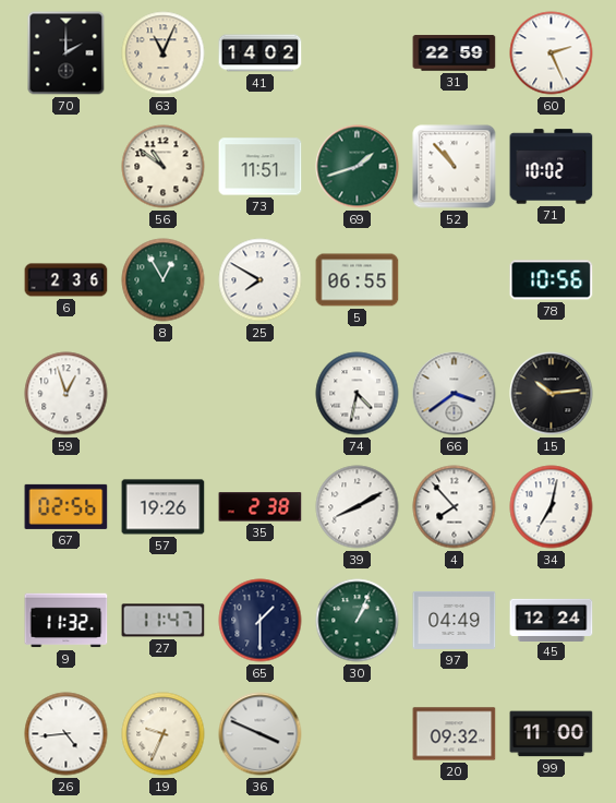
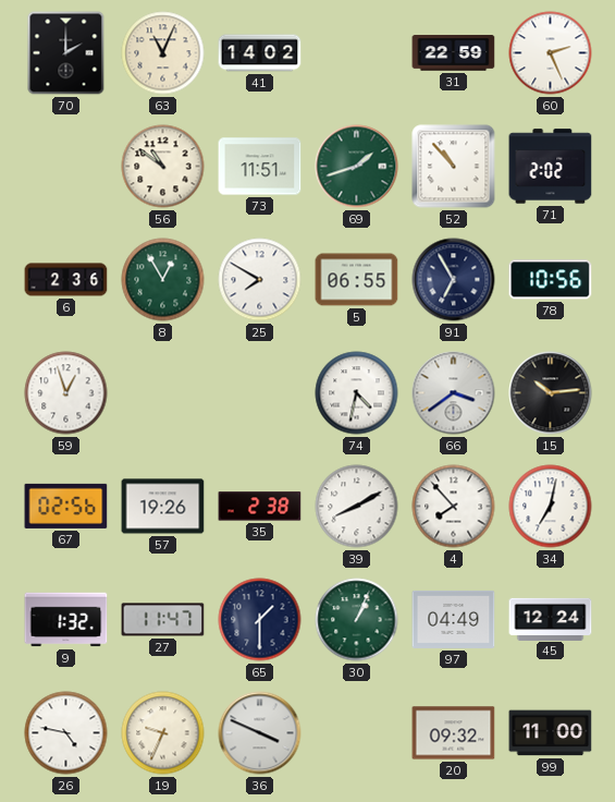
71: 10:02 -> 2:02 (551, 167)
91: none -> 6:55 (454, 280)
9: 11:32 -> 1:32 (66, 620)
26: 4:44 -> 4:47 (66, 733)
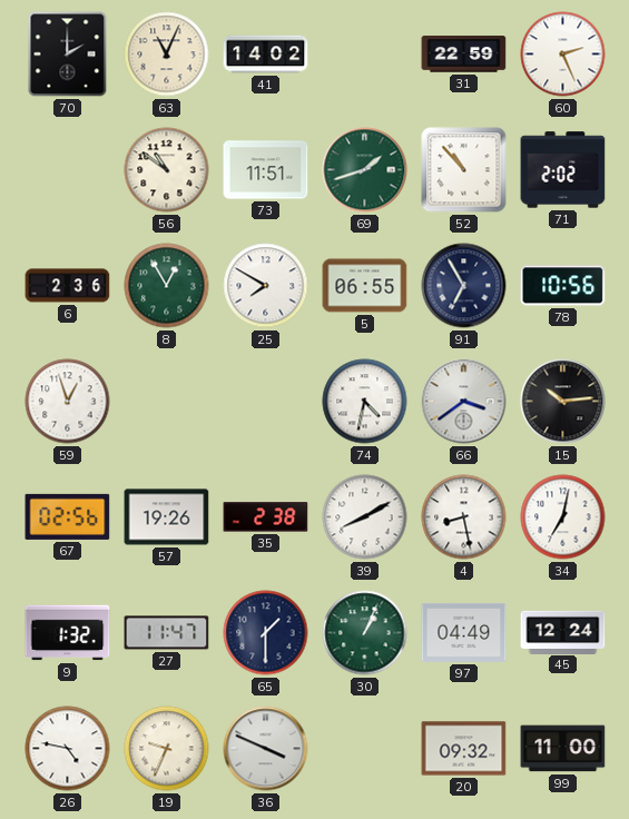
4: 7:53 -> 8:28 (464, 517)
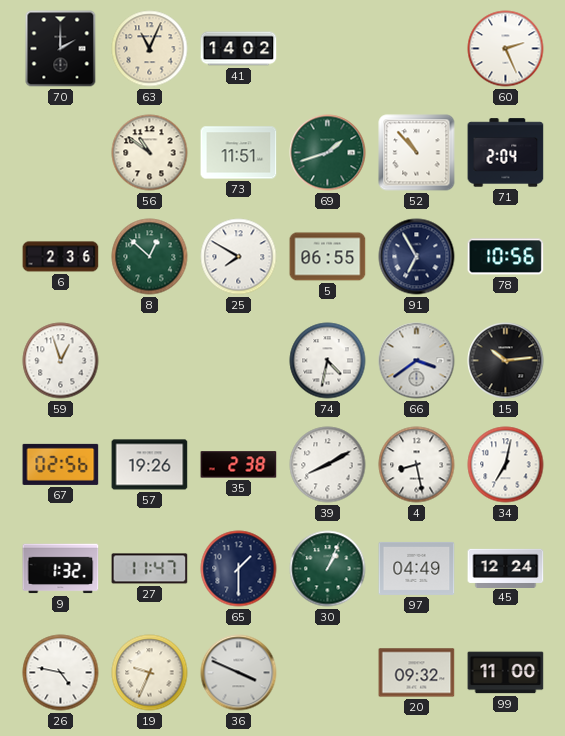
31: 22:59 -> none (464, 55)
71: 2:02 -> 2:04 (506, 153)
8: 12:55 -> 12:52 (150, 257)
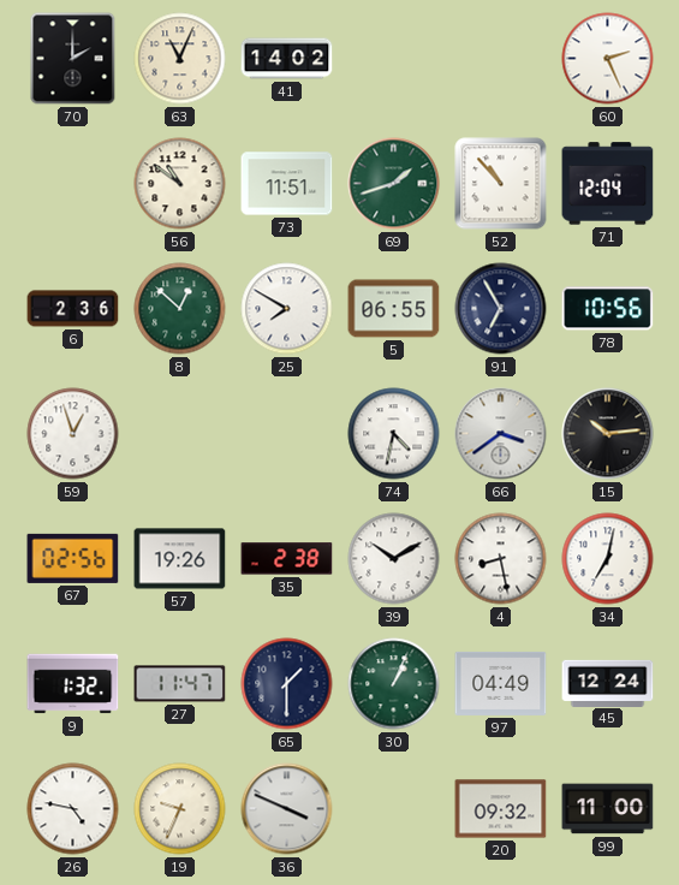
71: 2:04 -> 12:04 (608, 184)
39: 8:10 -> 10:10 (394, 559)
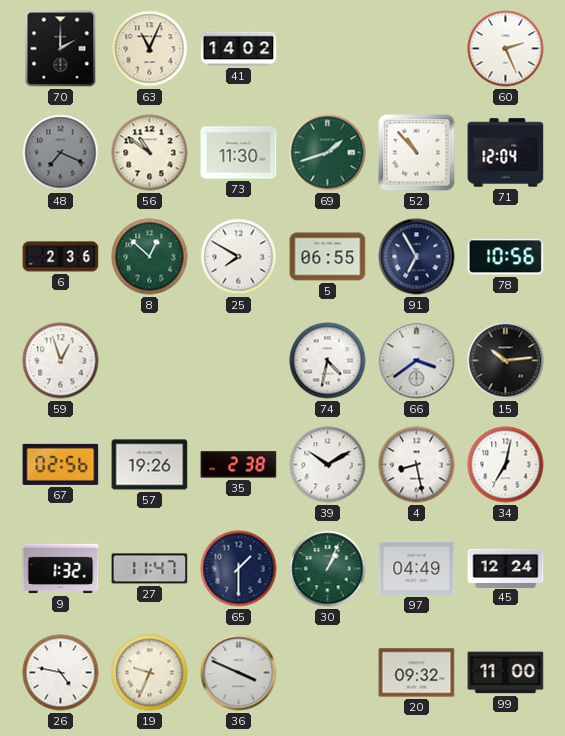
48: none -> 7:19 (61, 153)
73: 11:51 -> 11:30 (239, 153)
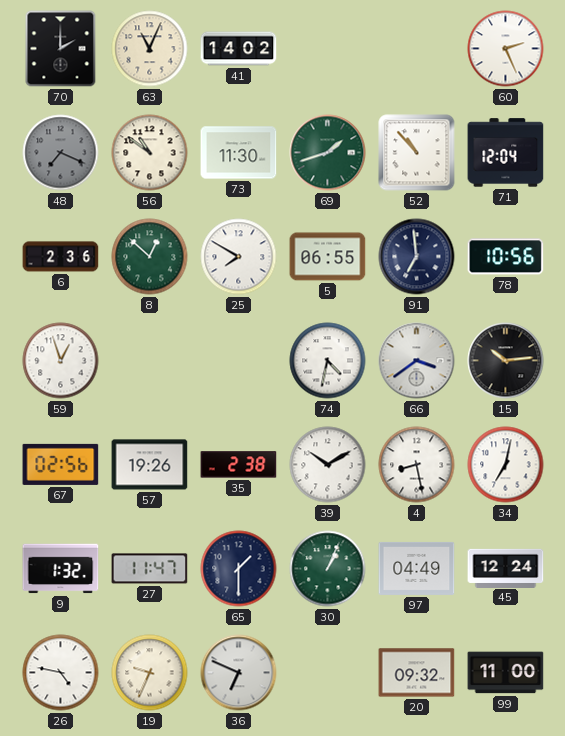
91: 6:55 -> 6:59 (417, 257)
36: 3:49 -> 6:49 (239, 673)
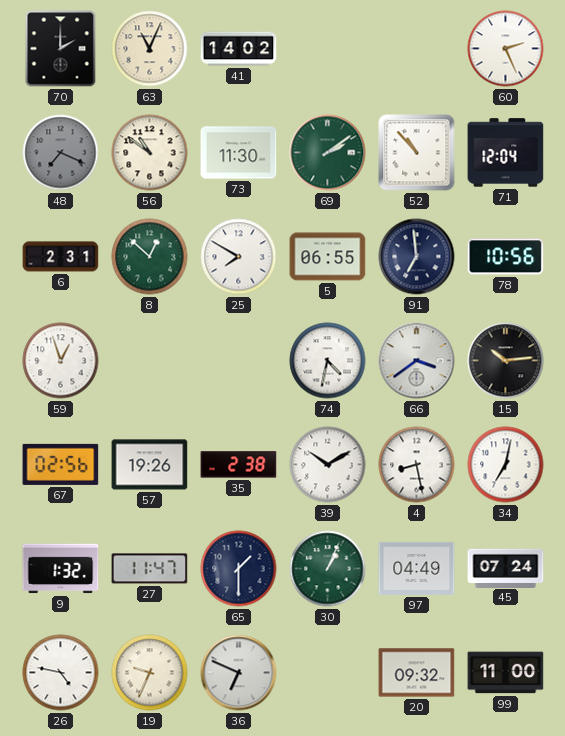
69: 1:42 -> 2:09 (328, 153)
6: 2:36 -> 2:31 (61, 257)
45: 12:24 -> 07:24 (506, 568)
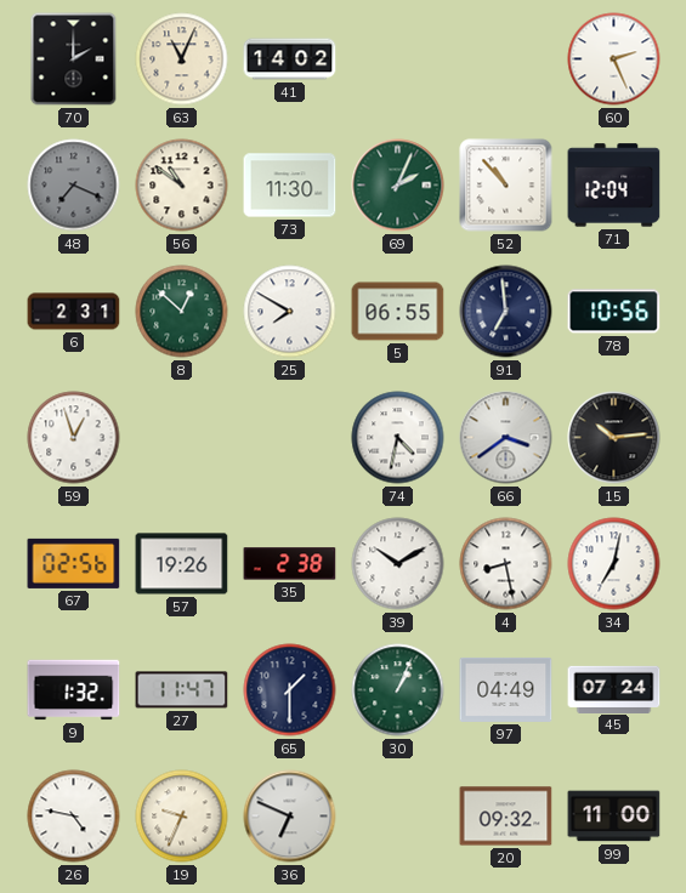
69: 2:09 -> 2:04 (398, 186)
